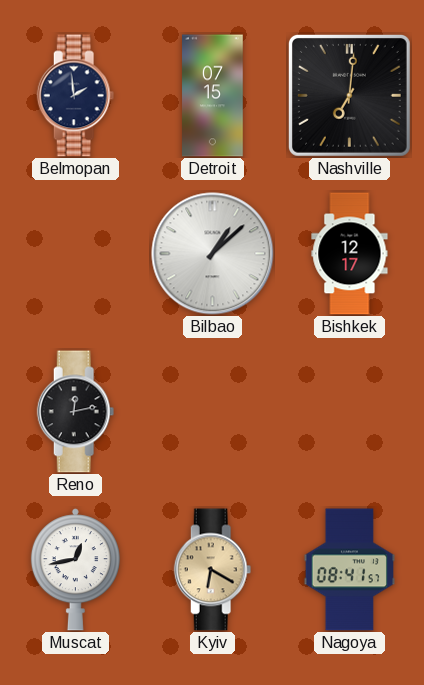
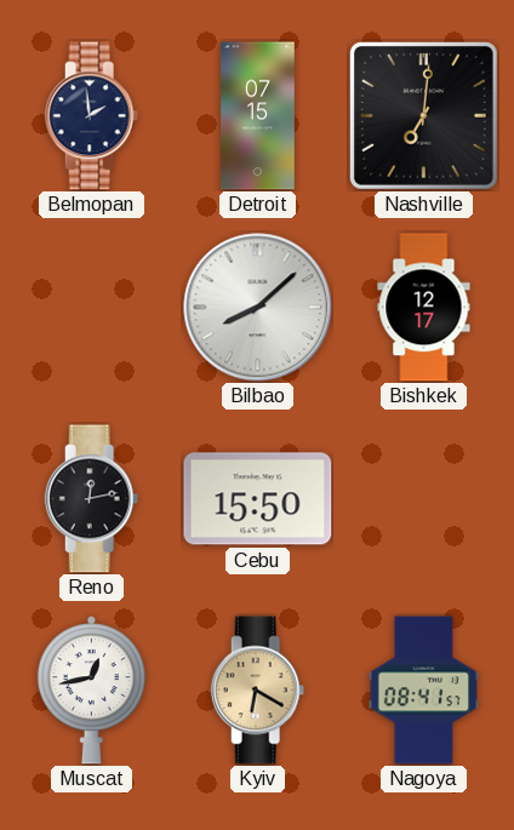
Bilbao: 1:08 -> 8:08 (258, 308)
Cebu: none -> 15:50 (258, 499)
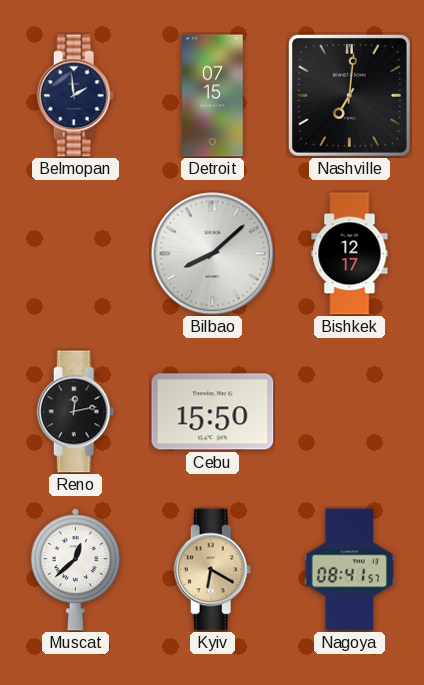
Muscat: 12:43 -> 12:38 (75, 570)
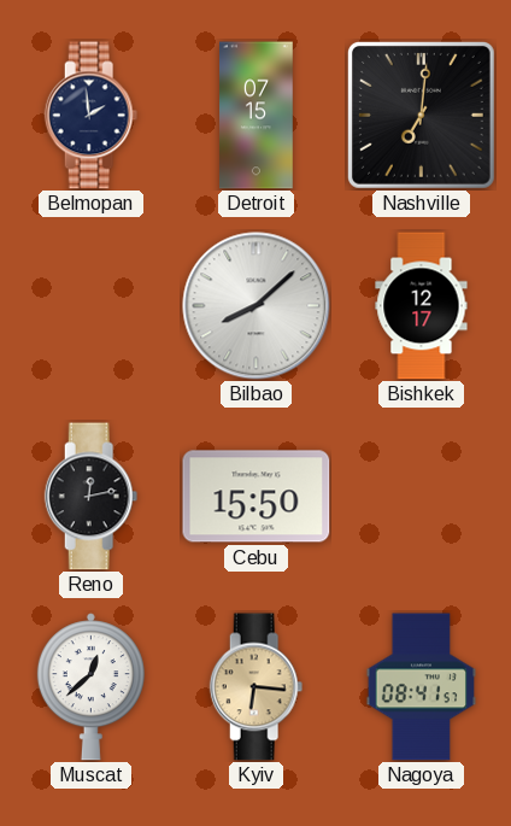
Kyiv: 6:20 -> 6:16 (257, 687)
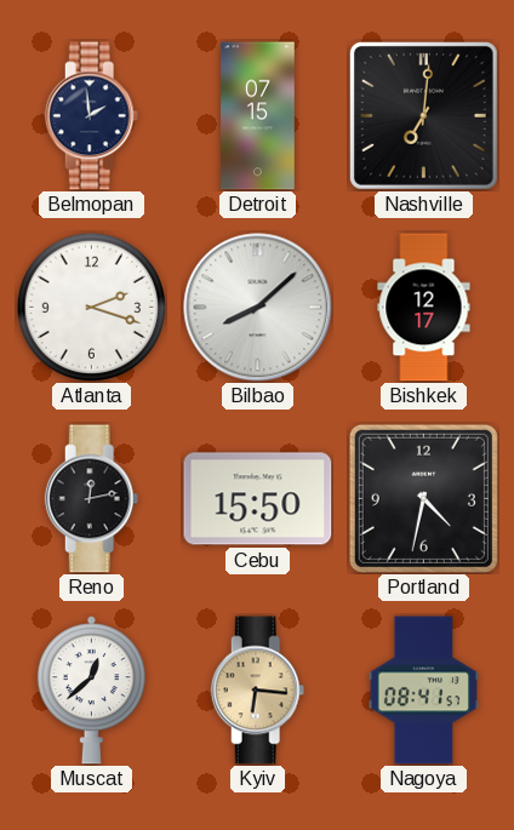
Atlanta: none -> 2:18 (91, 307)
Portland: none -> 4:32 (423, 498)
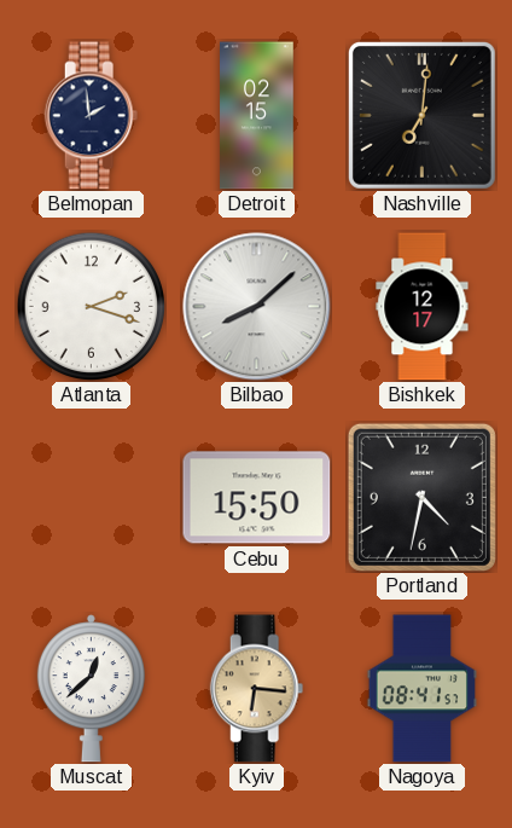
Detroit: 07:15 -> 02:15 (257, 116)
Reno: 12:13 -> none (92, 499)
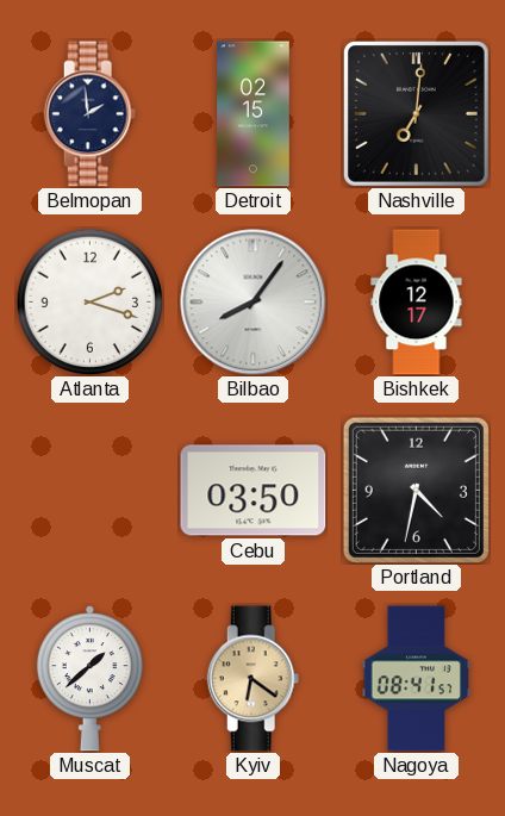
Bilbao: 8:08 -> 8:06 (254, 303)
Cebu: 15:50 -> 03:50 (254, 491)
Muscat: 12:38 -> 1:38 (89, 679)
Kyiv: 6:16 -> 6:21 (254, 679)
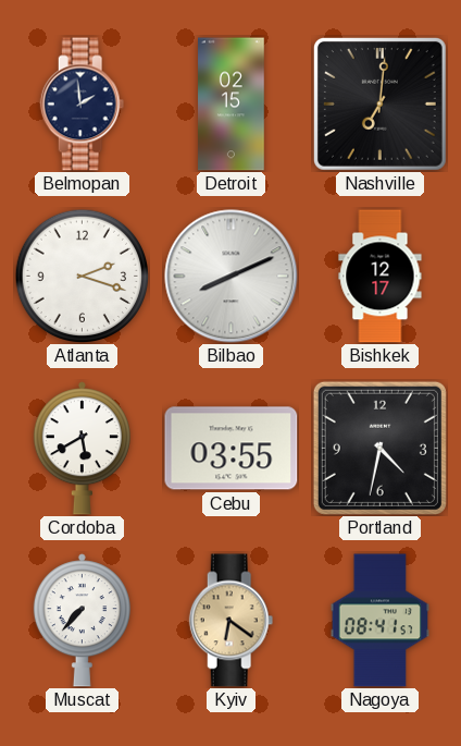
Bilbao: 8:06 -> 8:11 (232, 277)
Cordoba: none -> 5:40 (82, 449)
Cebu: 03:50 -> 03:55 (232, 449)
Muscat: 1:38 -> 7:37 (82, 621)
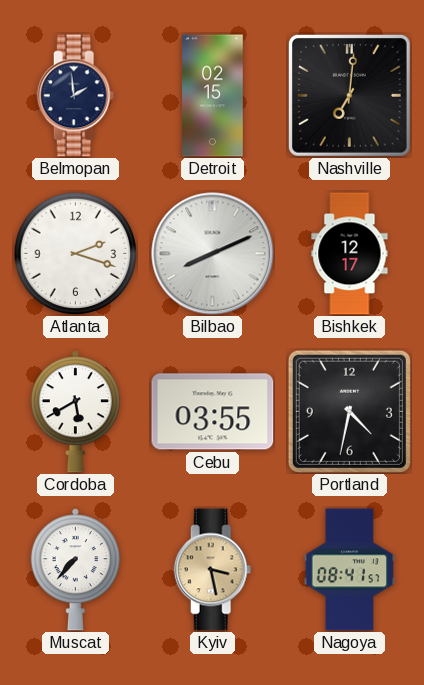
Kyiv: 6:21 -> 3:28 (213, 570)
